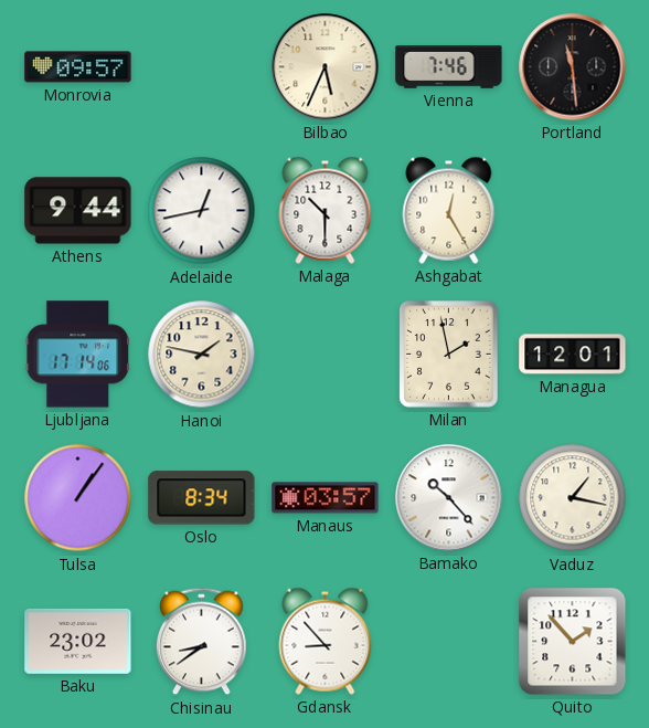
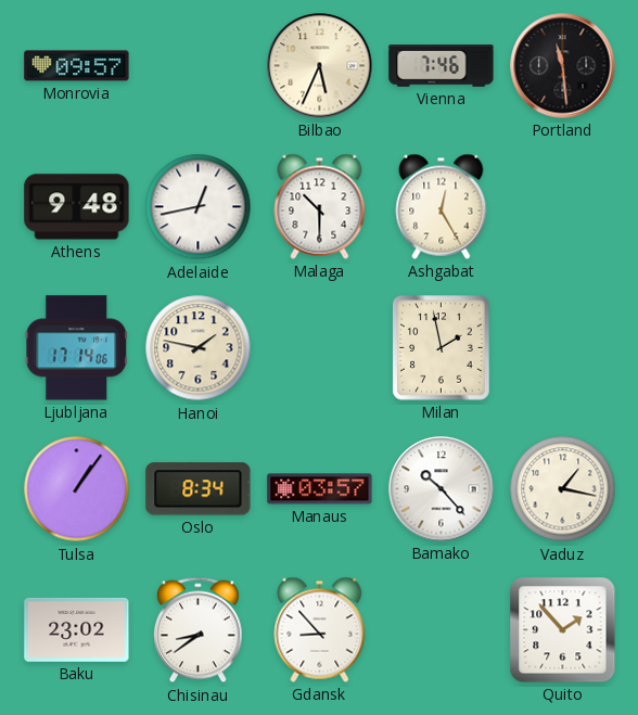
Athens: 9:44 -> 9:48 (77, 207)
Managua: 12:01 -> none (573, 355)
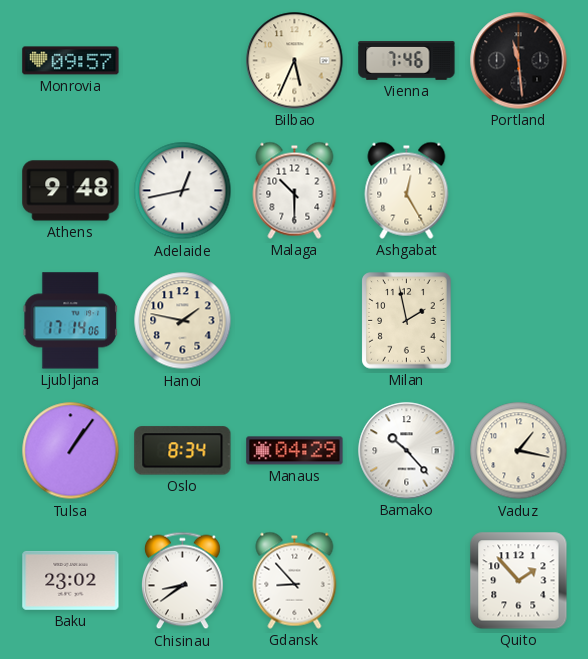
Manaus: 03:57 -> 04:29 (295, 451)
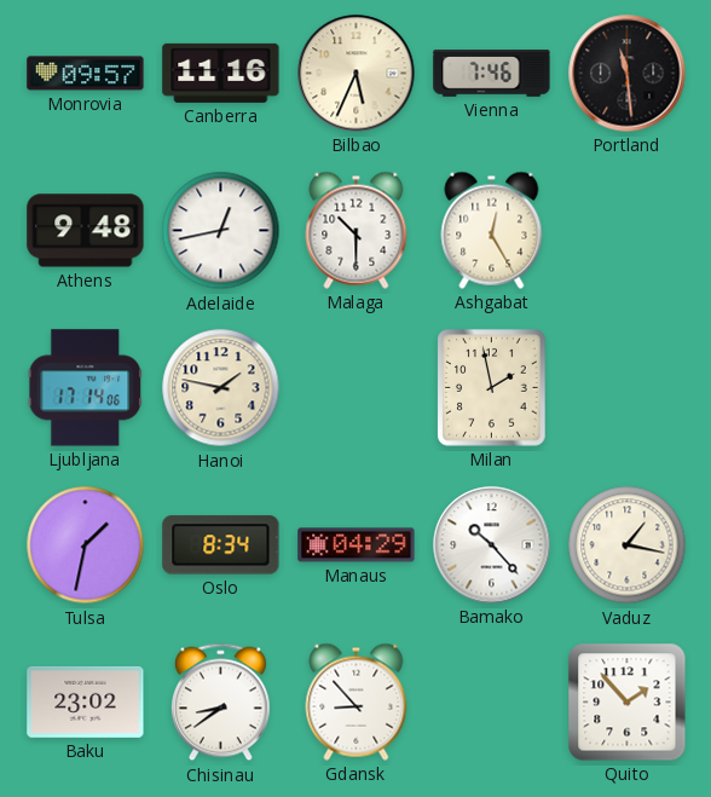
Canberra: none -> 11:16 (221, 73)
Tulsa: 1:06 -> 1:32 (86, 545)
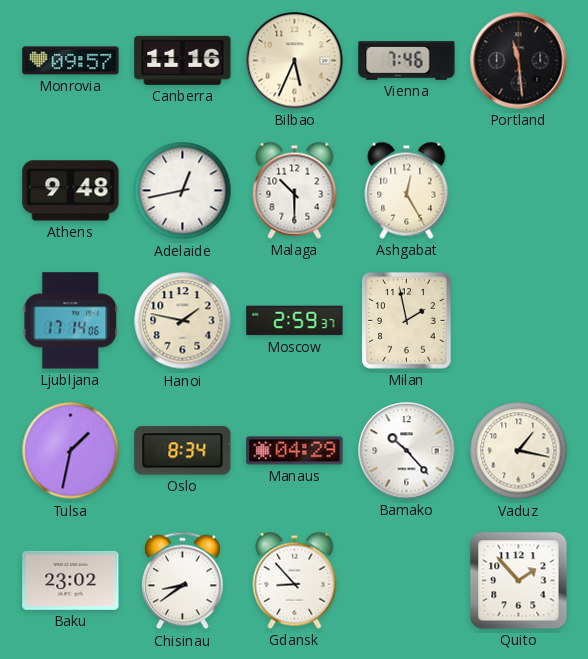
Moscow: none -> 2:59 (295, 321)
